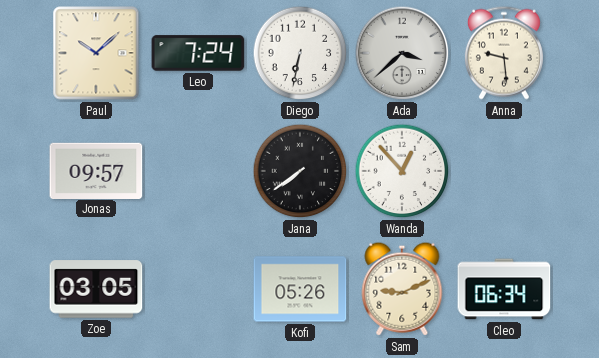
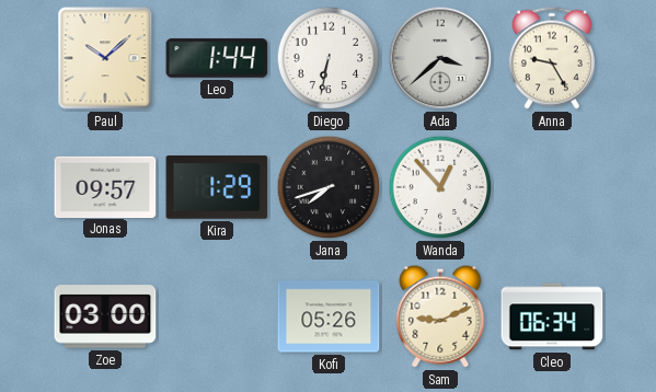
Leo: 7:24 -> 1:44 (217, 58)
Anna: 9:29 -> 9:25 (552, 58)
Kira: none -> 1:29 (217, 188)
Jana: 7:39 -> 7:42 (329, 187)
Zoe: 03:05 -> 03:00 (105, 316)
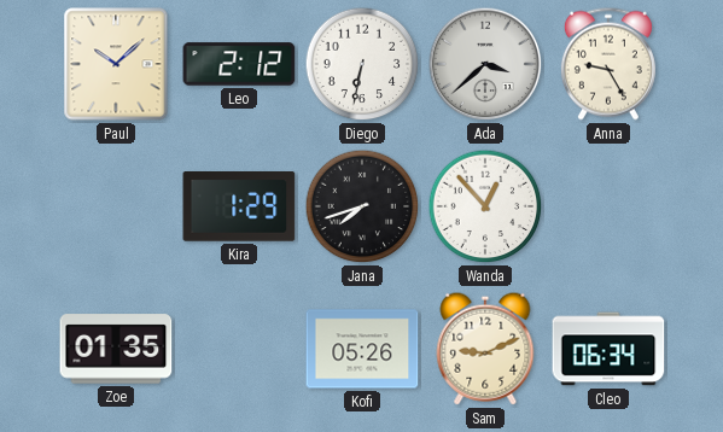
Leo: 1:44 -> 2:12 (239, 64)
Jonas: 09:57 -> none (105, 186)
Zoe: 03:00 -> 01:35 (116, 349)
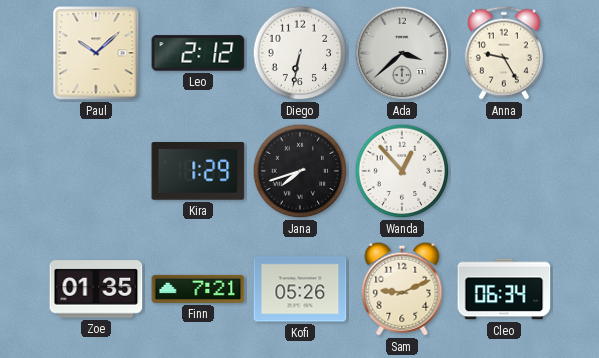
Finn: none -> 7:21 (198, 289)
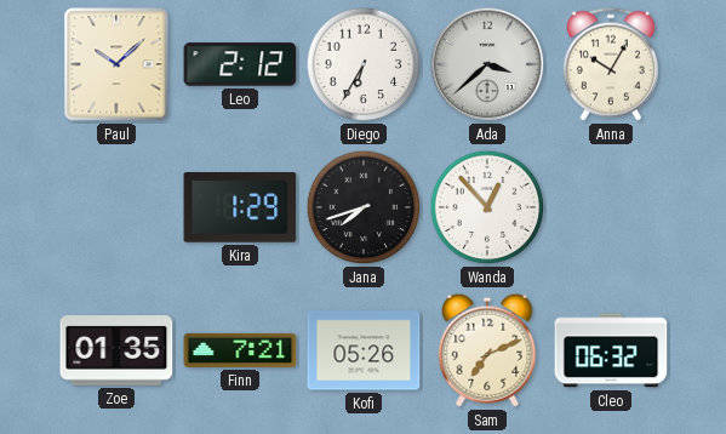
Diego: 6:32 -> 6:35 (364, 64)
Anna: 9:25 -> 10:05 (611, 64)
Sam: 9:11 -> 7:11 (487, 350)
Cleo: 06:34 -> 06:32 (611, 350)
